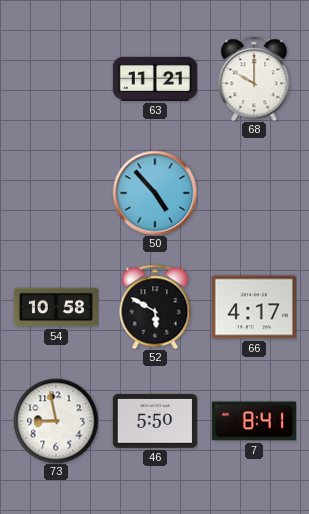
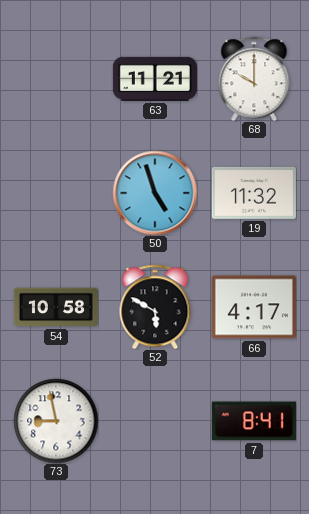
50: 4:53 -> 4:57 (155, 193)
19: none -> 11:32 (254, 193)
46: 5:50 -> none (155, 421)
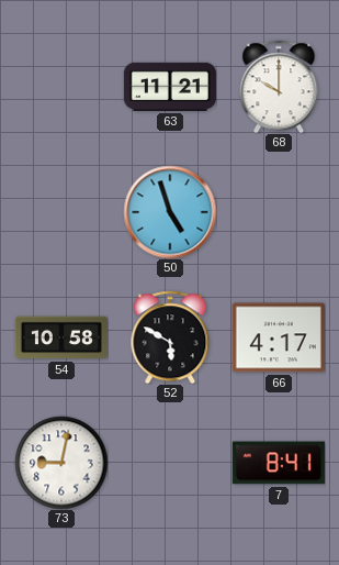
19: 11:32 -> none (254, 193)
73: 8:58 -> 9:02 (61, 463)
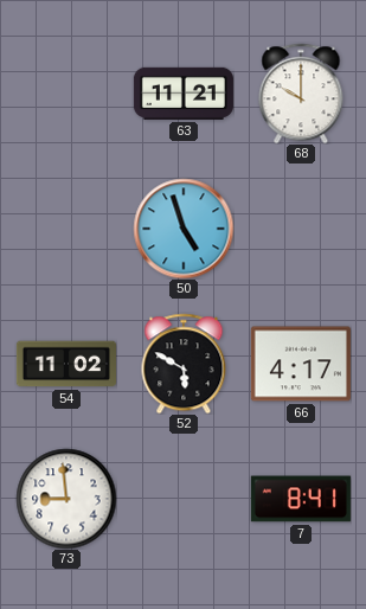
54: 10:58 -> 11:02 (66, 364)
73: 9:02 -> 8:59 (66, 499)
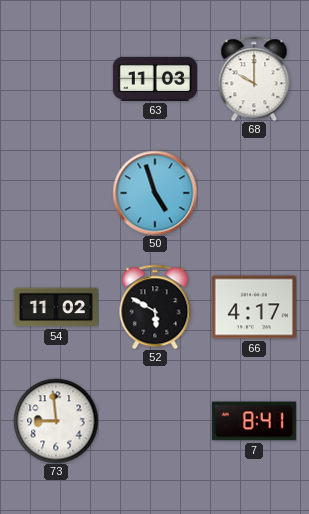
63: 11:21 -> 11:03 (155, 79)
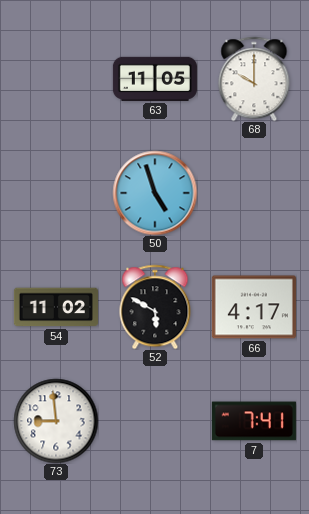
63: 11:03 -> 11:05 (155, 79)
7: 8:41 -> 7:41 (254, 421)
